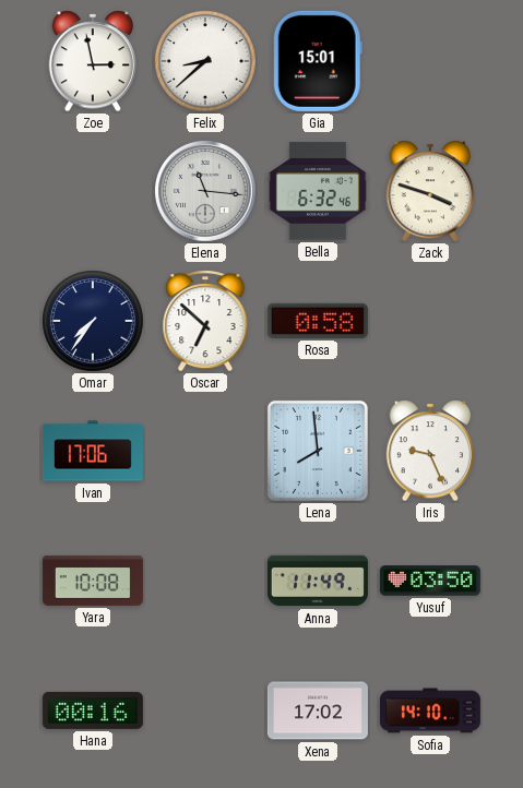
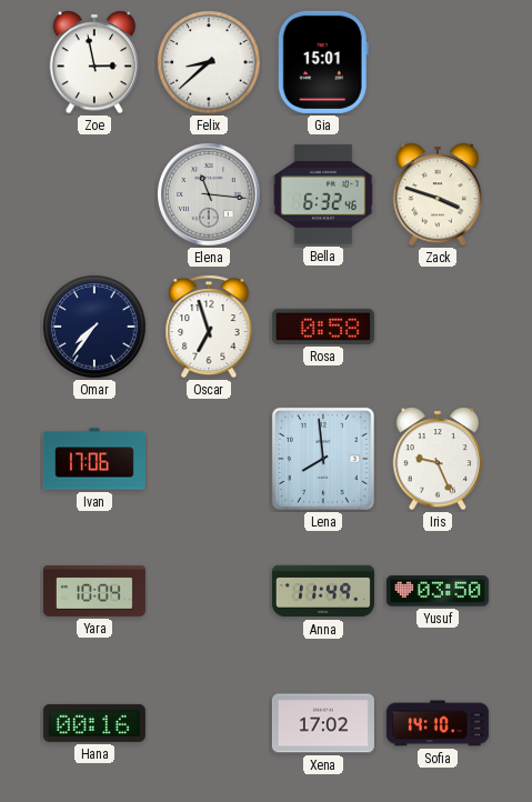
Oscar: 6:52 -> 6:57 (209, 327)
Yara: 10:08 -> 10:04 (94, 591)
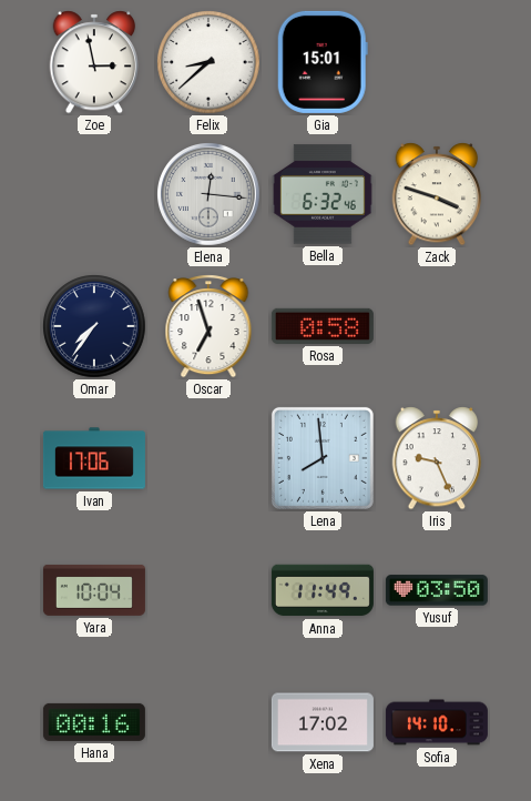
Elena: 11:16 -> 12:16 (210, 195)
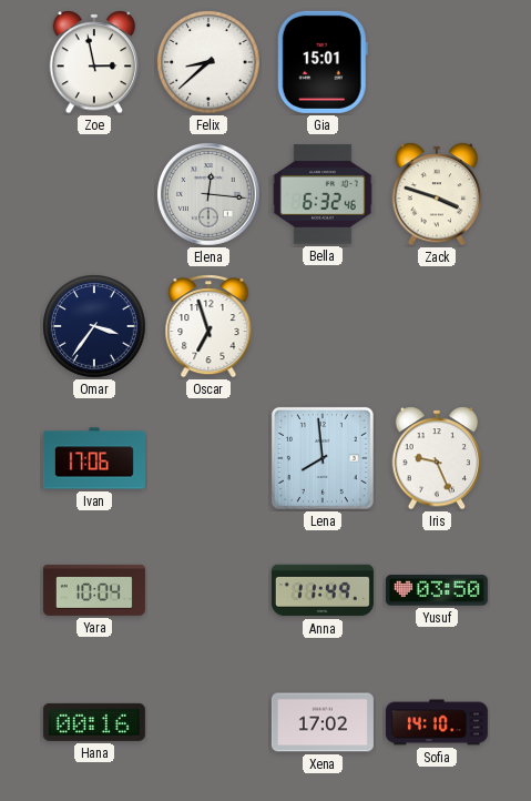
Omar: 7:36 -> 3:36 (94, 326)
Rosa: 0:58 -> none (323, 326)
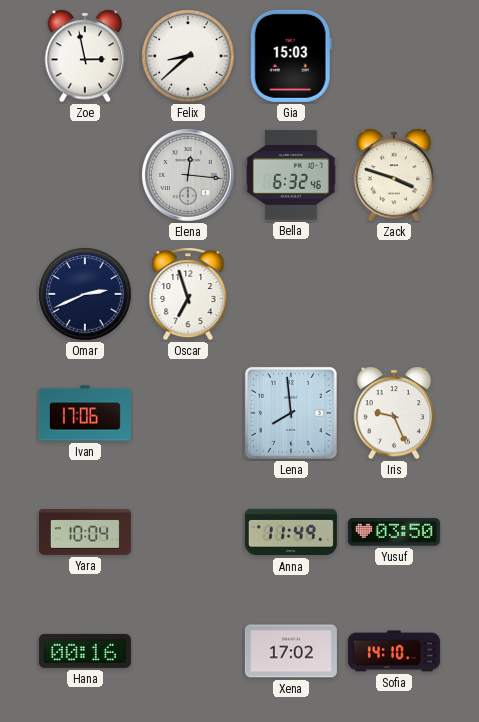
Gia: 15:01 -> 15:03 (291, 56)
Omar: 3:36 -> 2:41 (85, 294)
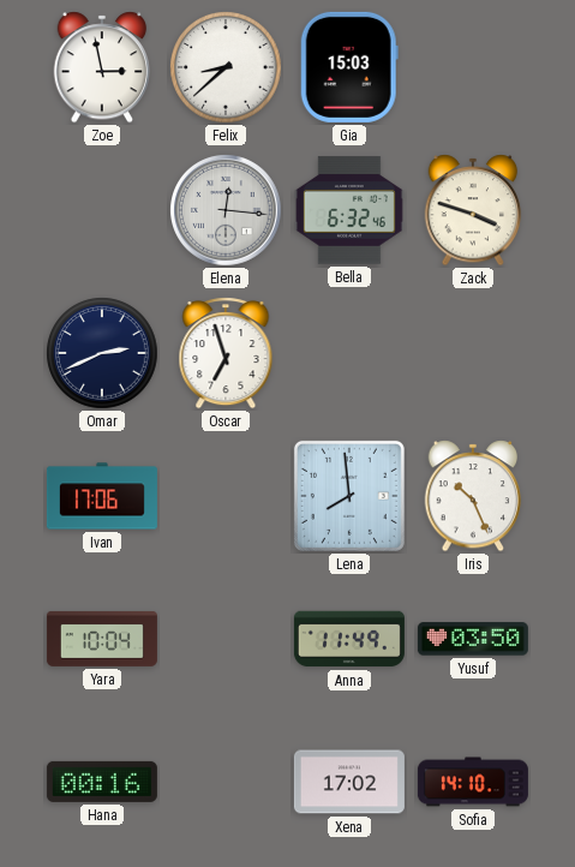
Iris: 9:26 -> 10:26 (473, 496)
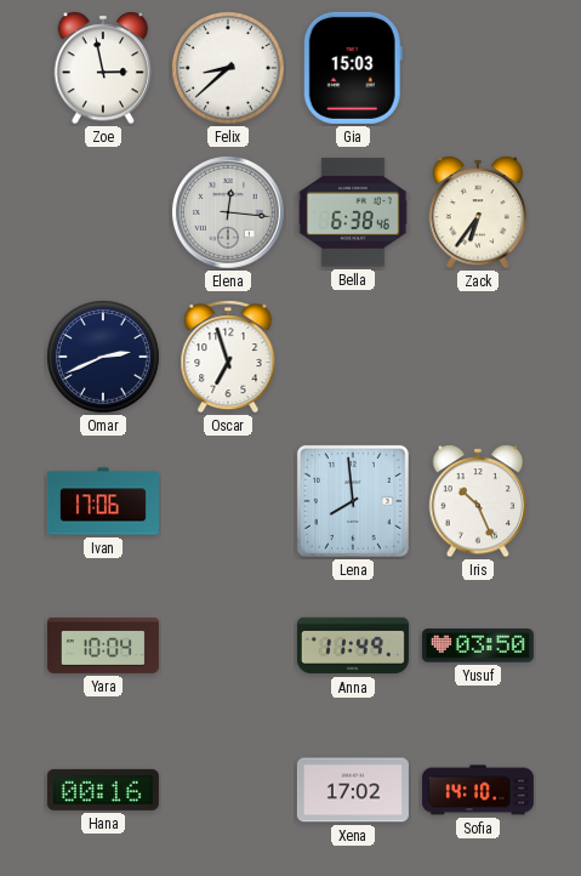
Bella: 6:32 -> 6:38 (353, 212)
Zack: 3:48 -> 6:36 (478, 212)
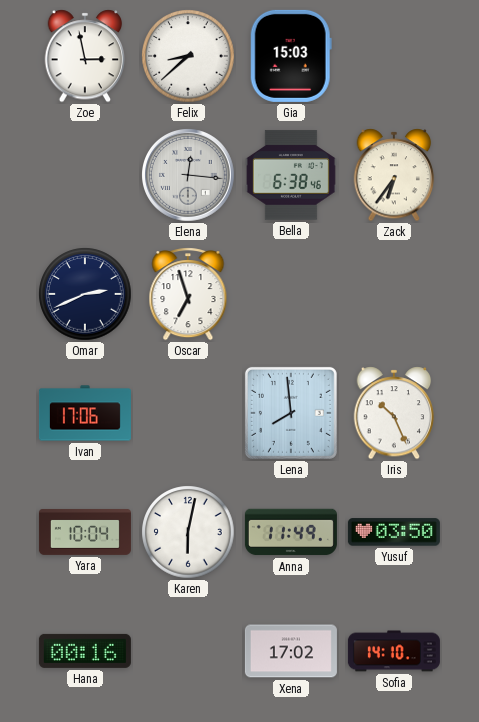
Karen: none -> 6:02 (188, 532)
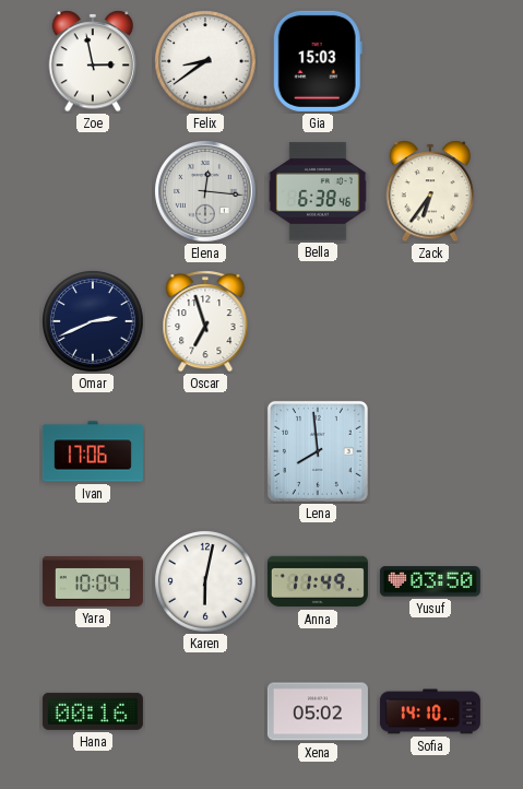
Felix: 8:38 -> 8:39 (205, 61)
Iris: 10:26 -> none (394, 413)
Xena: 17:02 -> 05:02 (318, 711)
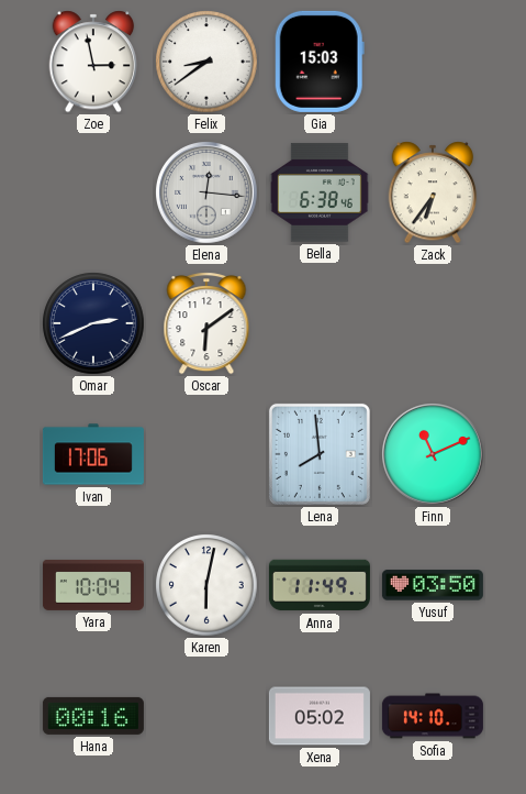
Oscar: 6:57 -> 6:09 (206, 323)
Finn: none -> 11:11 (434, 455)
